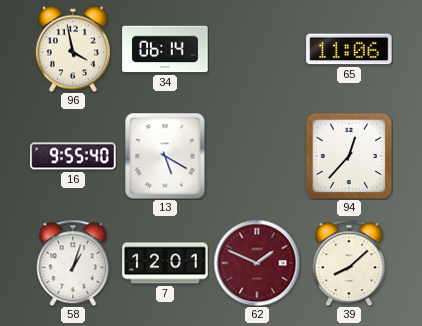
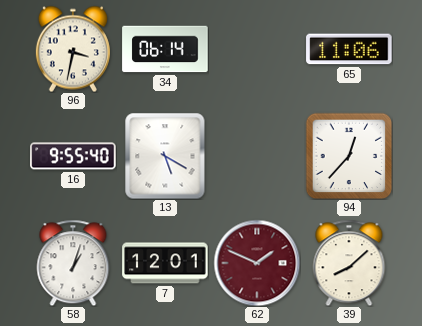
96: 3:58 -> 3:32 (73, 49)
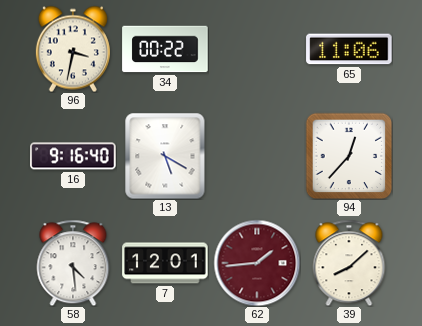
34: 06:14 -> 00:22 (165, 49)
16: 9:55 -> 9:16 (73, 156)
58: 1:03 -> 4:29 (73, 263)
62: 1:49 -> 1:44 (257, 263)
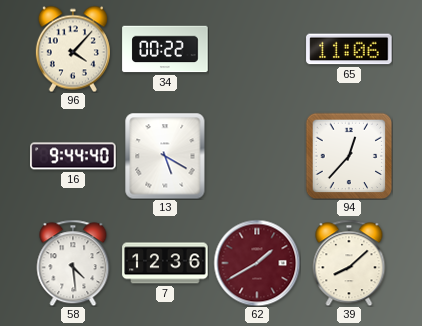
96: 3:32 -> 4:07 (73, 49)
16: 9:16 -> 9:44 (73, 156)
7: 12:01 -> 12:36 (165, 263)
62: 1:44 -> 1:40 (257, 263)
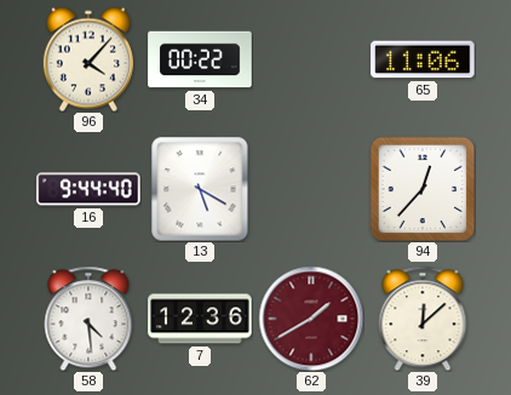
39: 8:08 -> 12:08 (423, 319)
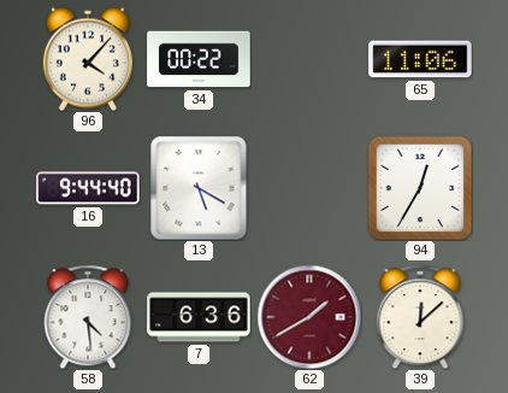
94: 12:37 -> 12:35 (420, 188)
7: 12:36 -> 6:36 (199, 317)
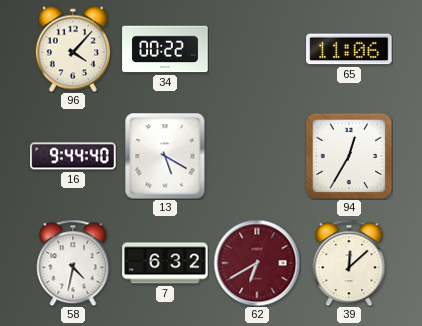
58: 4:29 -> 4:32 (73, 263)
7: 6:36 -> 6:32 (165, 263)
62: 1:40 -> 6:40 (257, 263)
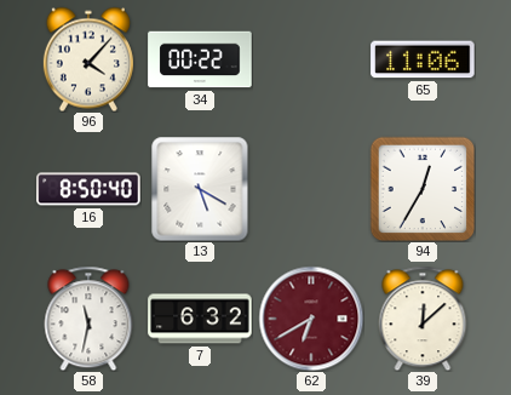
16: 9:44 -> 8:50 (88, 189)
58: 4:32 -> 11:32 (88, 319)
